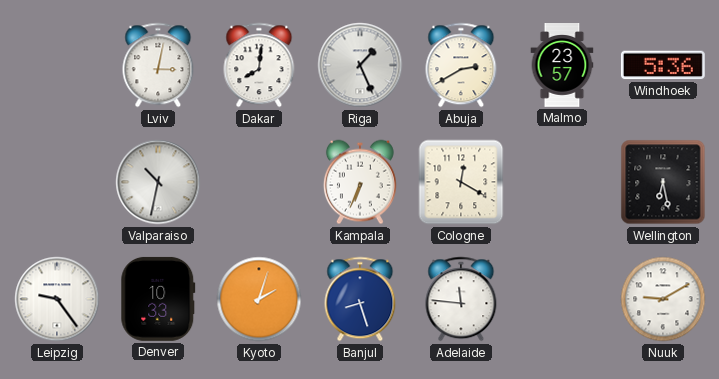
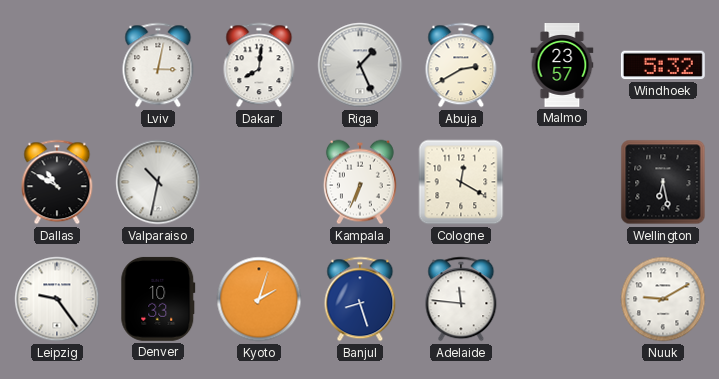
Windhoek: 5:36 -> 5:32 (663, 65)
Dallas: none -> 10:50 (57, 182)
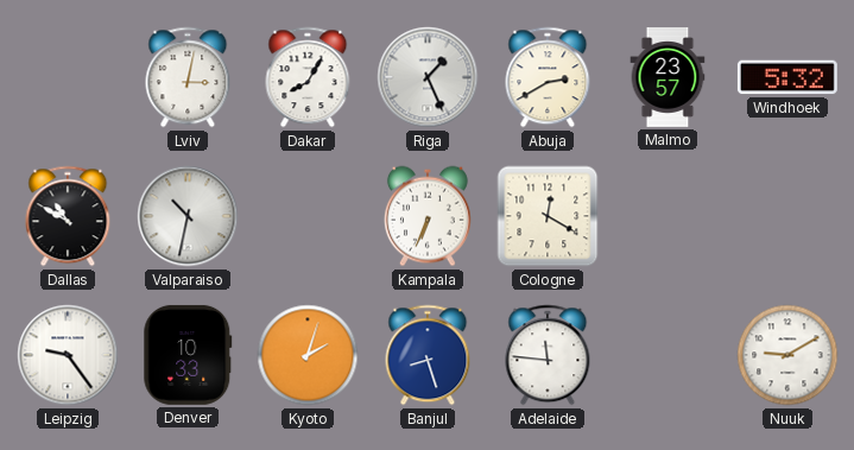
Dakar: 8:01 -> 8:05 (308, 77)
Wellington: 6:28 -> none (663, 182)
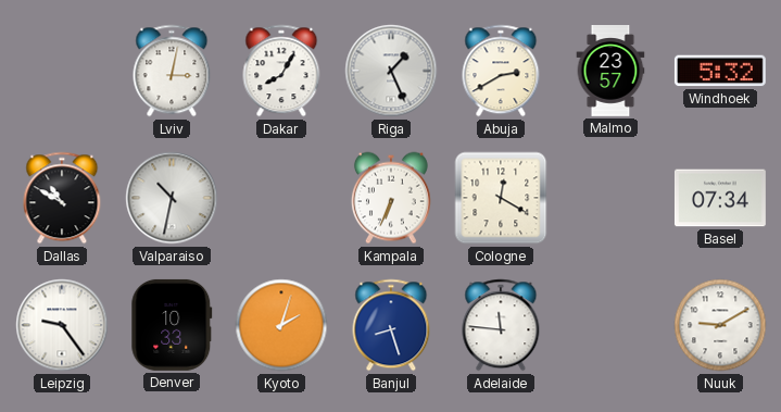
Basel: none -> 07:34 (720, 198)
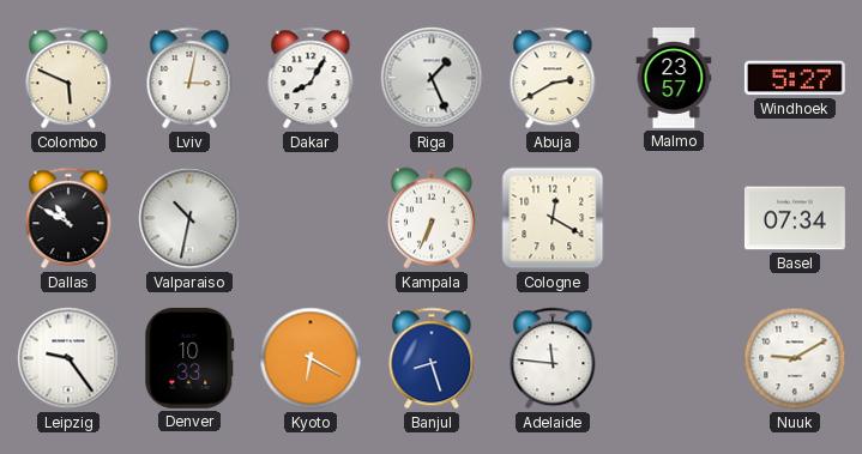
Colombo: none -> 5:49 (68, 78)
Windhoek: 5:32 -> 5:27 (795, 78)
Kyoto: 2:03 -> 6:20 (311, 358)
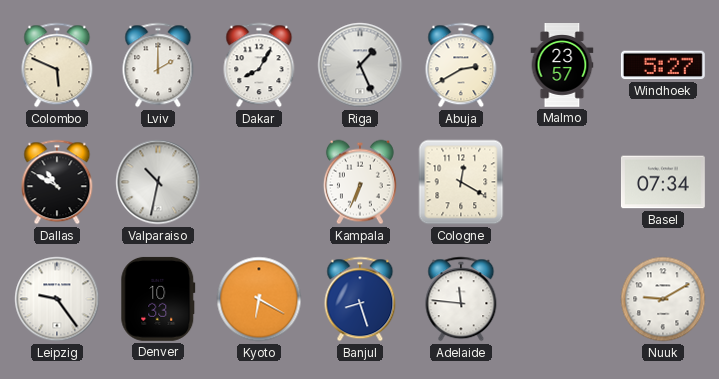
Lviv: 3:02 -> 2:00 (158, 65)
